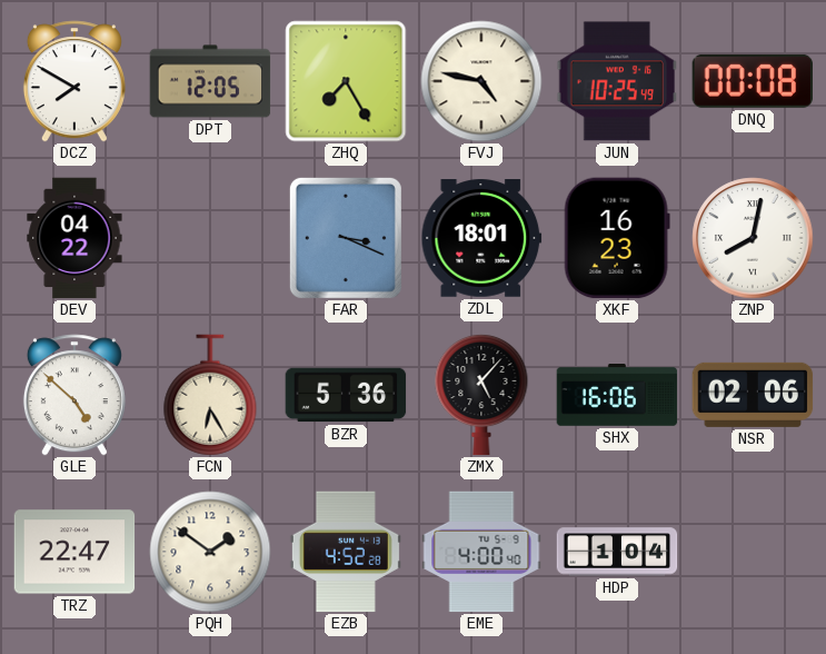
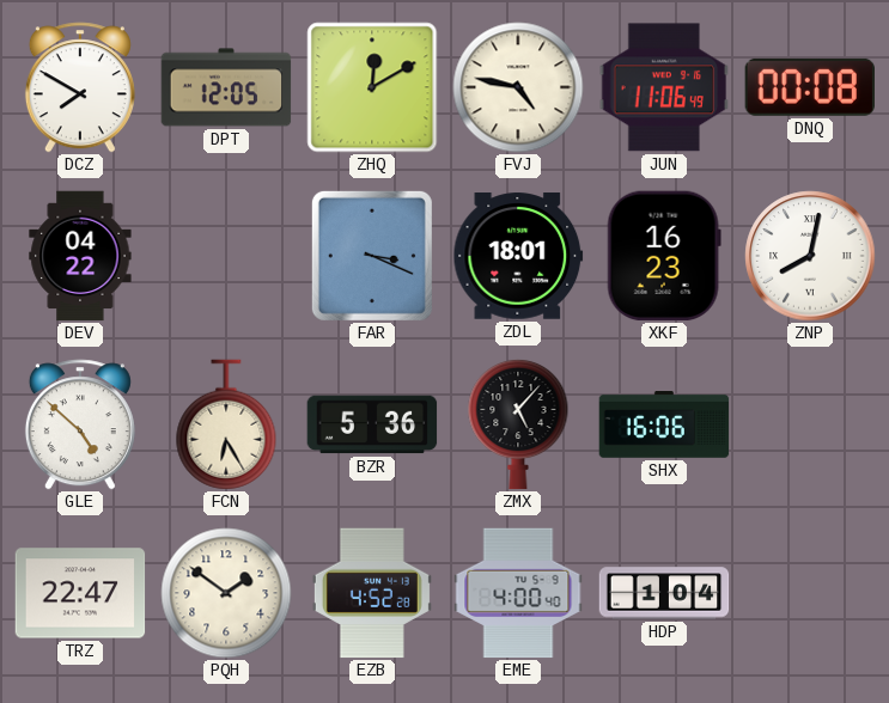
ZHQ: 7:25 -> 12:10 (372, 87)
JUN: 10:25 -> 11:06 (664, 87)
NSR: 02:06 -> none (753, 395)
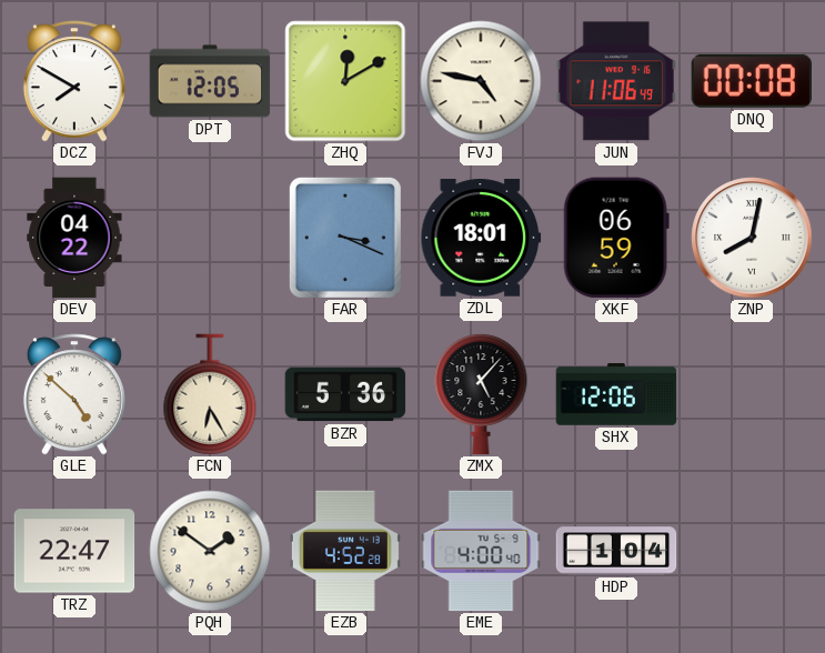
XKF: 16:23 -> 06:59 (616, 238)
SHX: 16:06 -> 12:06 (616, 395)
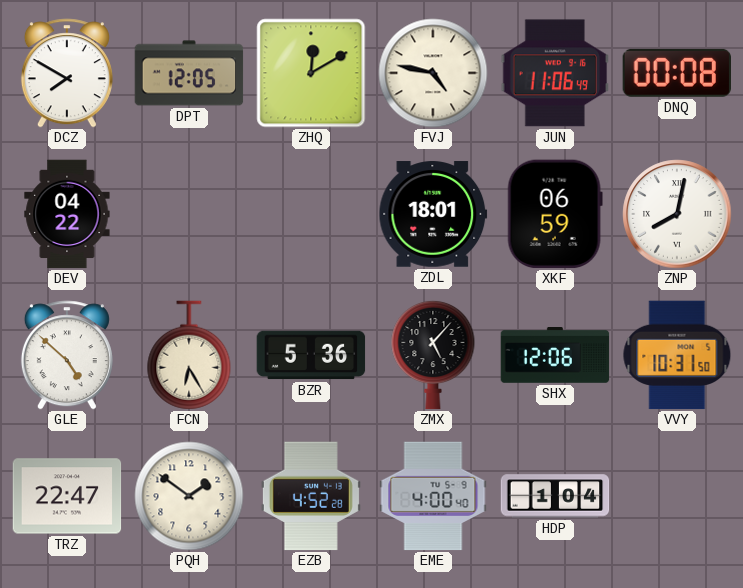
FAR: 3:19 -> none (345, 238)
VVY: none -> 10:31 (677, 355)
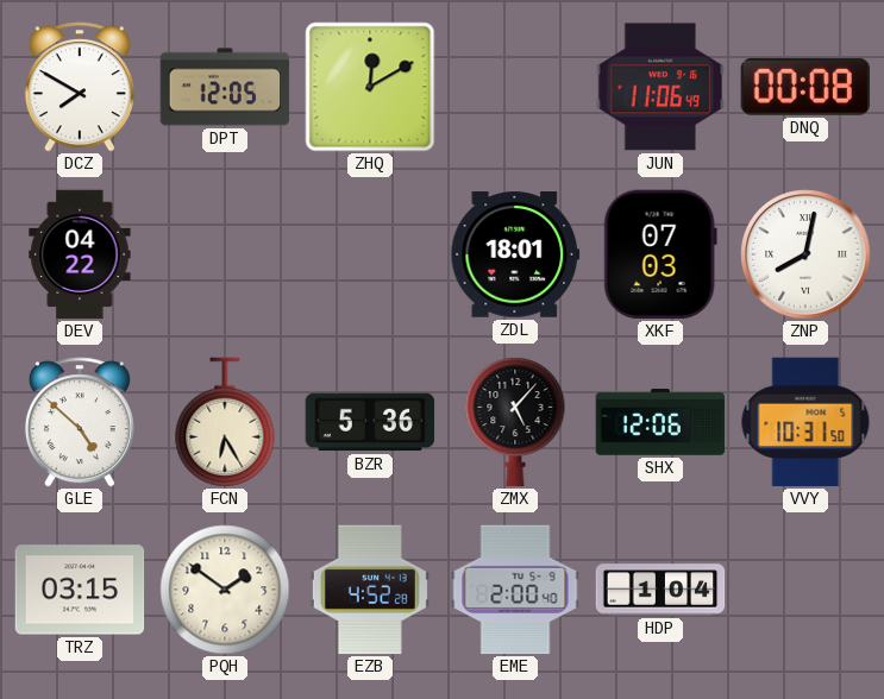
FVJ: 4:47 -> none (433, 73)
XKF: 06:59 -> 07:03 (660, 254)
TRZ: 22:47 -> 03:15 (80, 590)
EME: 4:00 -> 2:00 (515, 590)
